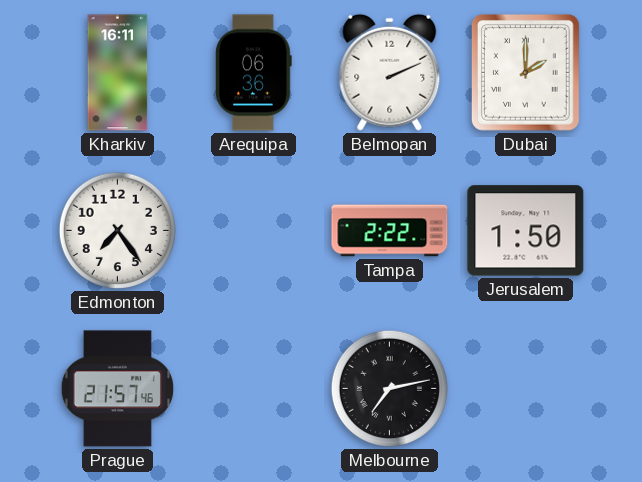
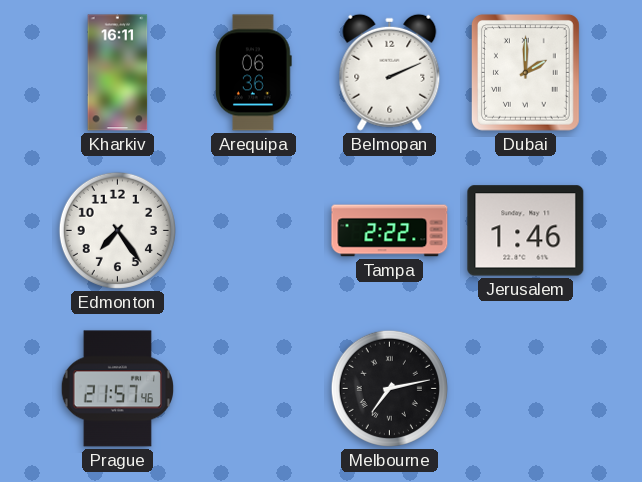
Jerusalem: 1:50 -> 1:46 (526, 231)
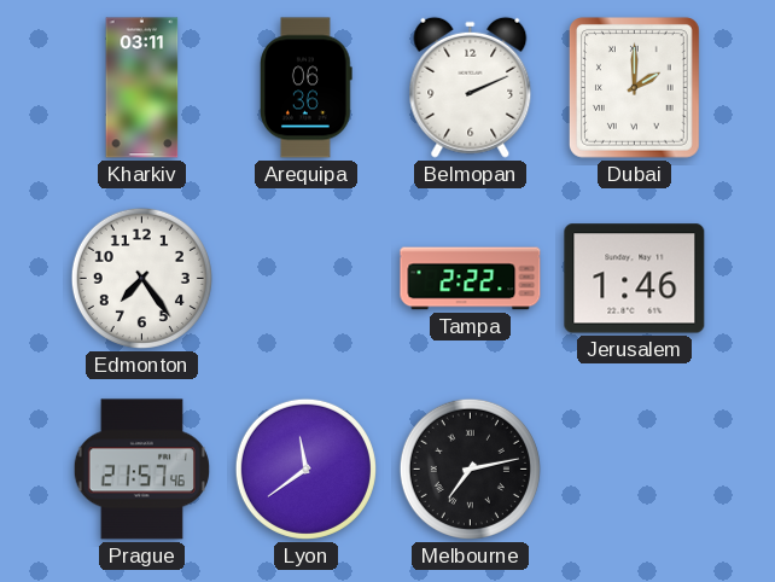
Kharkiv: 16:11 -> 03:11 (142, 88)
Lyon: none -> 11:39 (305, 468)
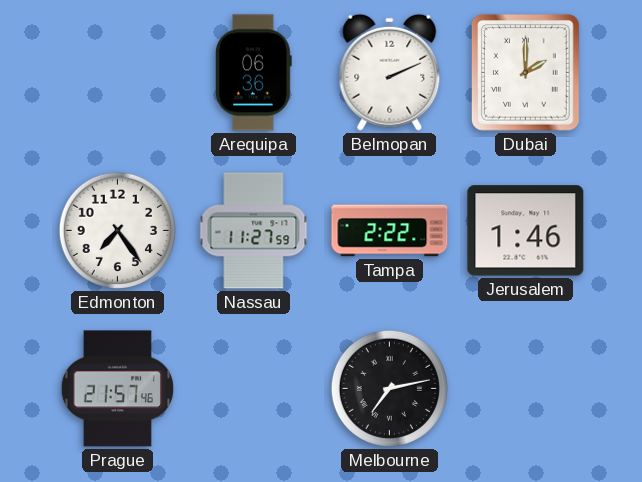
Kharkiv: 03:11 -> none (142, 88)
Nassau: none -> 11:27 (254, 231)
Lyon: 11:39 -> none (305, 468)
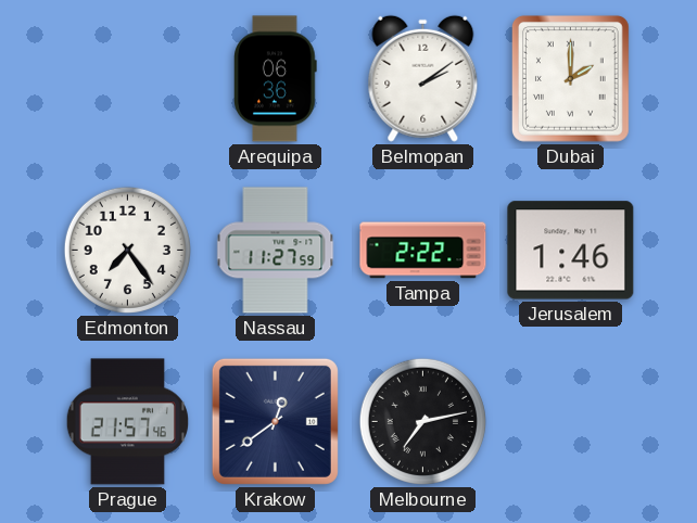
Belmopan: 2:11 -> 2:09 (423, 78)
Krakow: none -> 12:39 (275, 421)
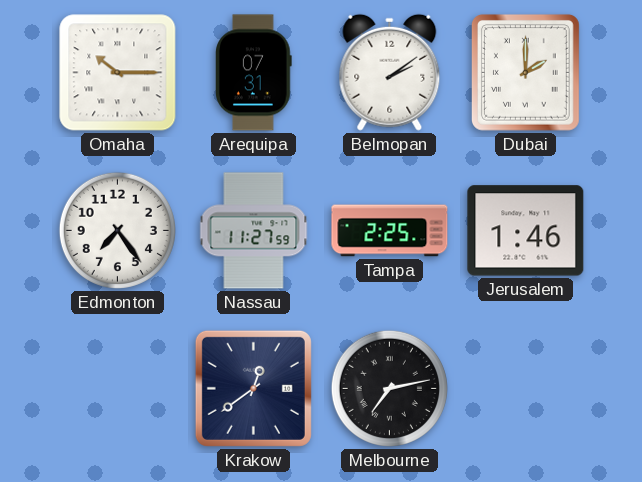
Omaha: none -> 10:15 (118, 73)
Arequipa: 06:36 -> 07:31 (254, 73)
Tampa: 2:22 -> 2:25 (390, 231)
Prague: 21:57 -> none (127, 422)
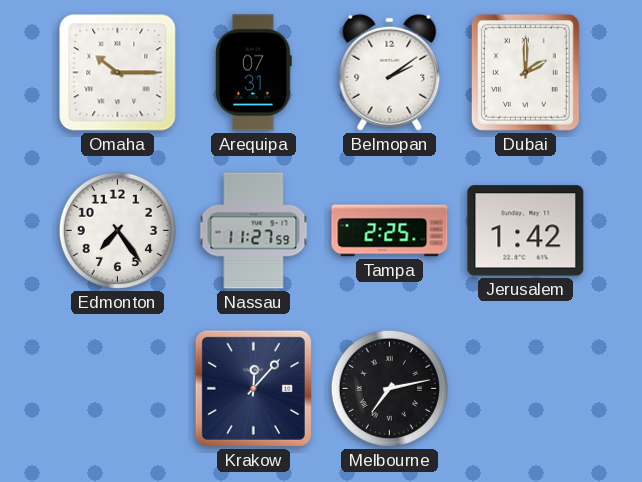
Jerusalem: 1:46 -> 1:42 (526, 231)
Krakow: 12:39 -> 12:07 (253, 388)
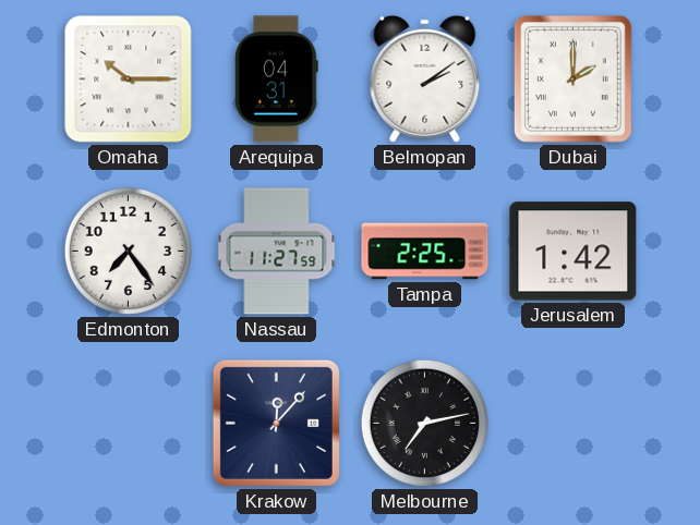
Arequipa: 07:31 -> 04:31 (277, 80)
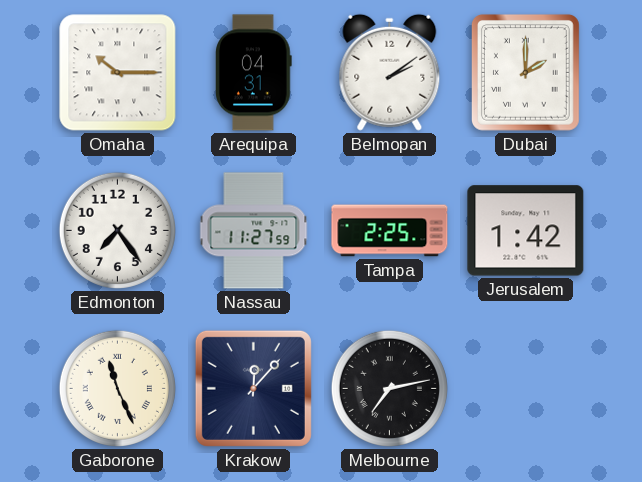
Gaborone: none -> 11:26 (117, 388)
